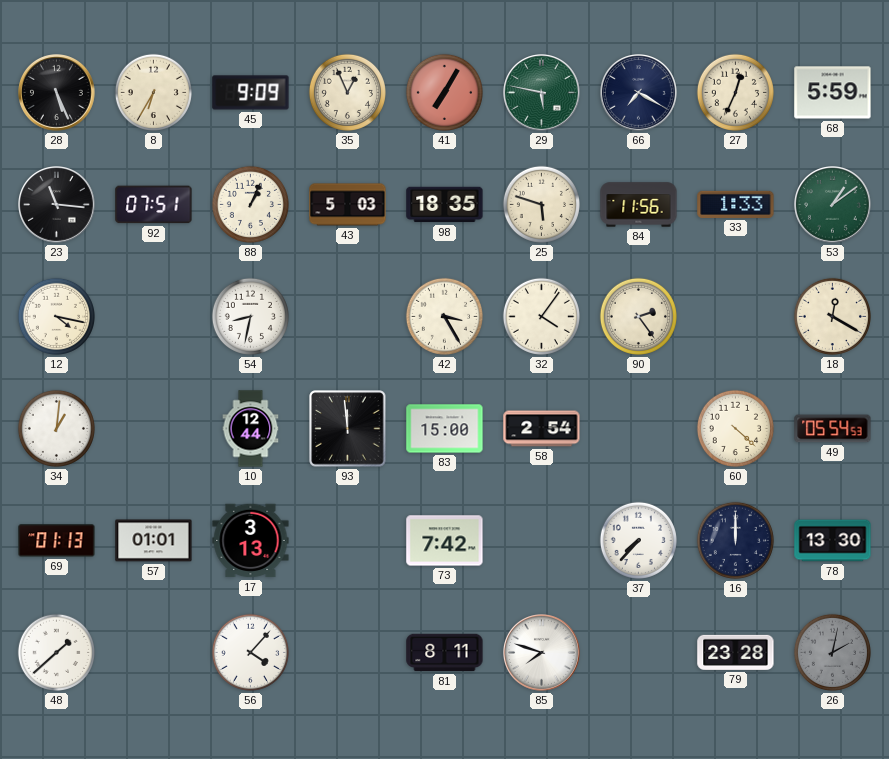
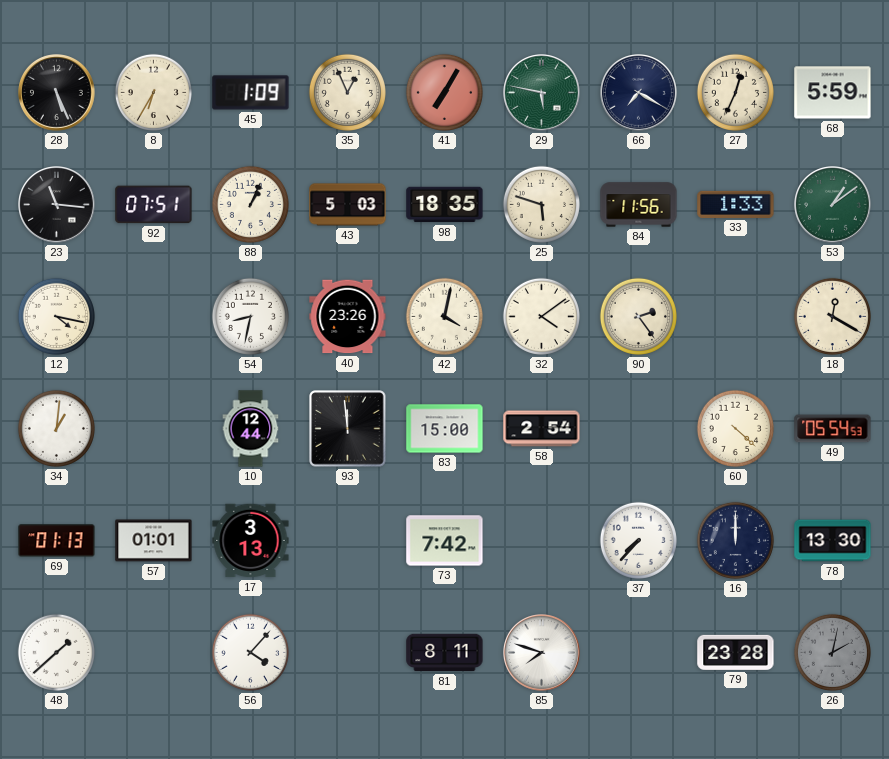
45: 9:09 -> 1:09 (251, 93)
40: none -> 23:26 (348, 317)
42: 3:25 -> 4:02 (444, 316)
32: 4:06 -> 4:09 (541, 316)
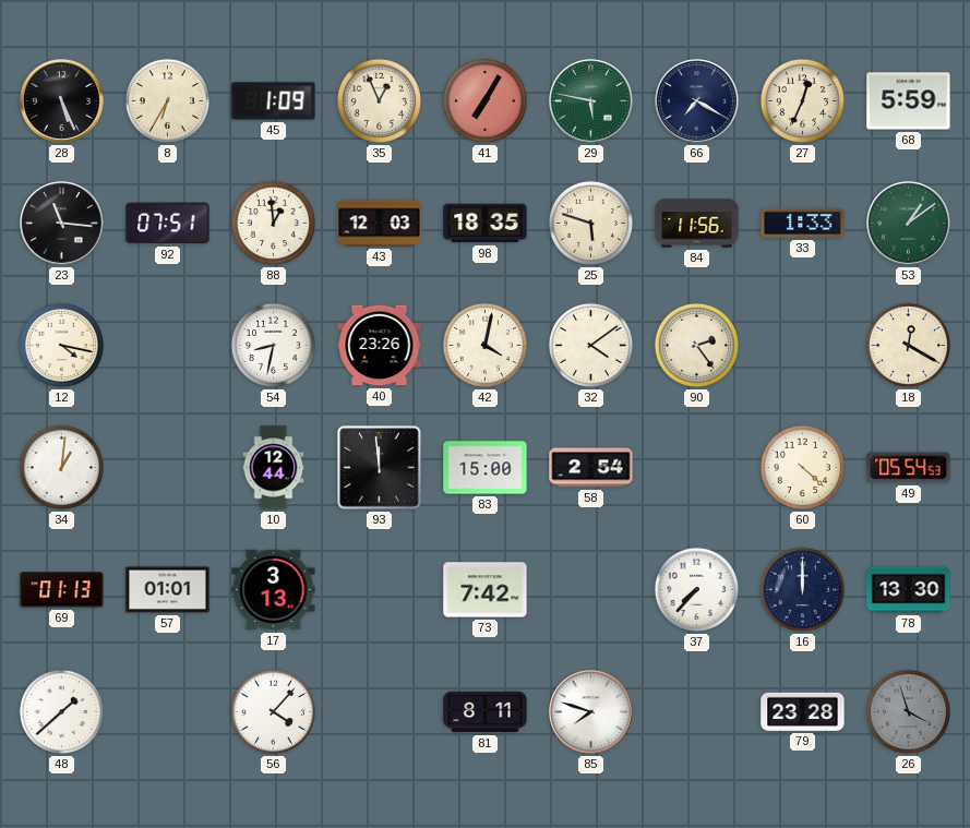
88: 1:04 -> 12:59 (273, 223)
43: 5:03 -> 12:03 (380, 224)
26: 2:02 -> 3:57 (908, 711)
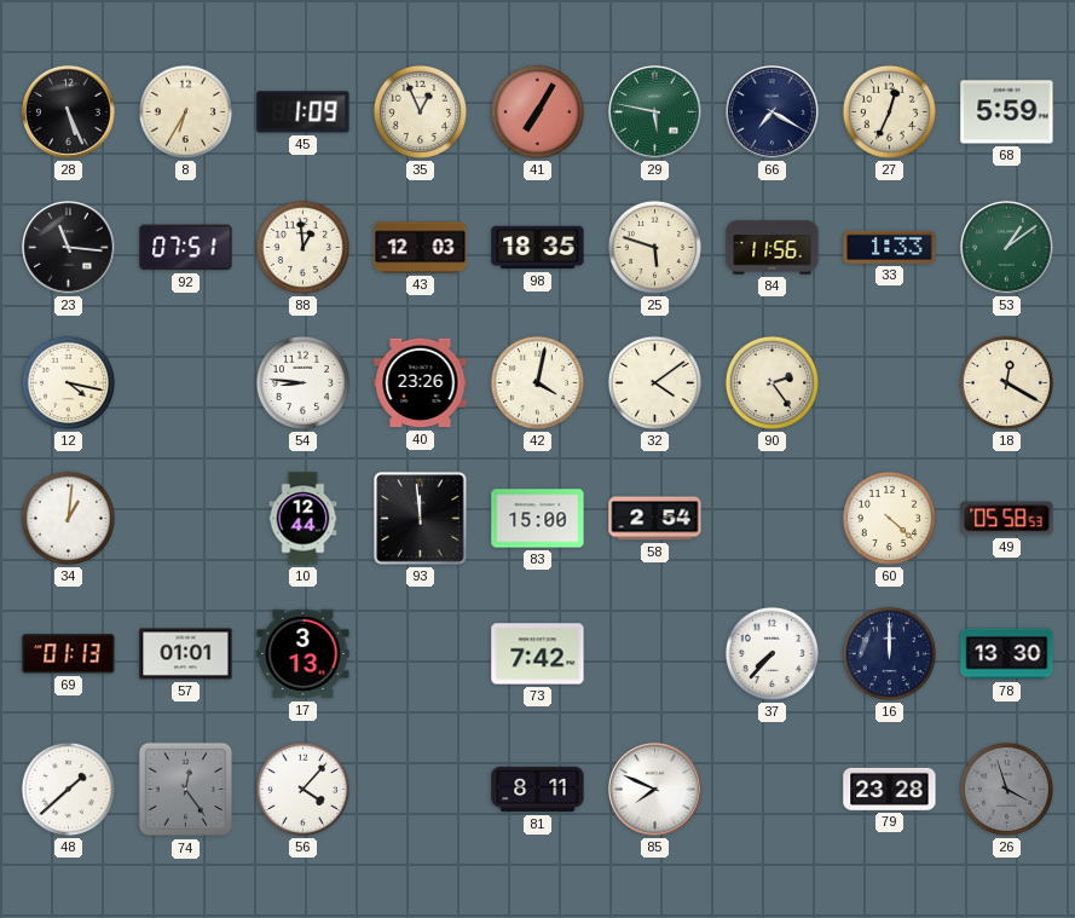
54: 8:32 -> 8:46 (302, 382)
49: 05:54 -> 05:58 (1007, 519)
74: none -> 12:24 (186, 790)
85: 7:48 -> 7:49 (655, 790)
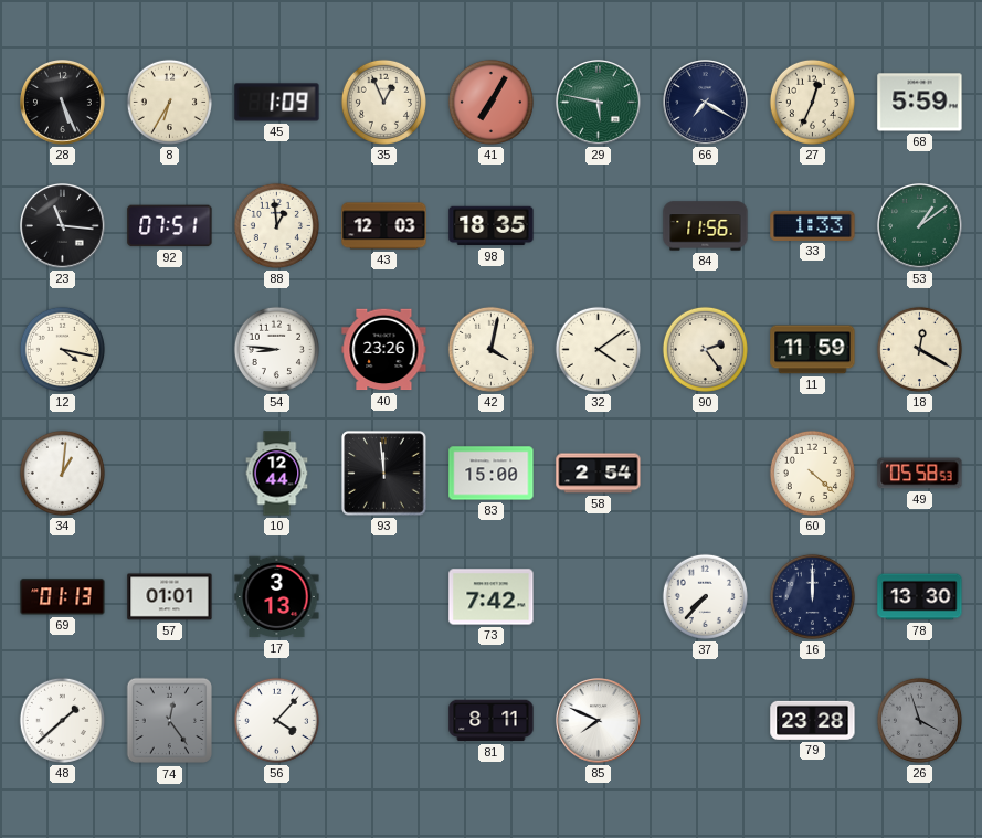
25: 5:48 -> none (654, 247)
11: none -> 11:59 (813, 350)
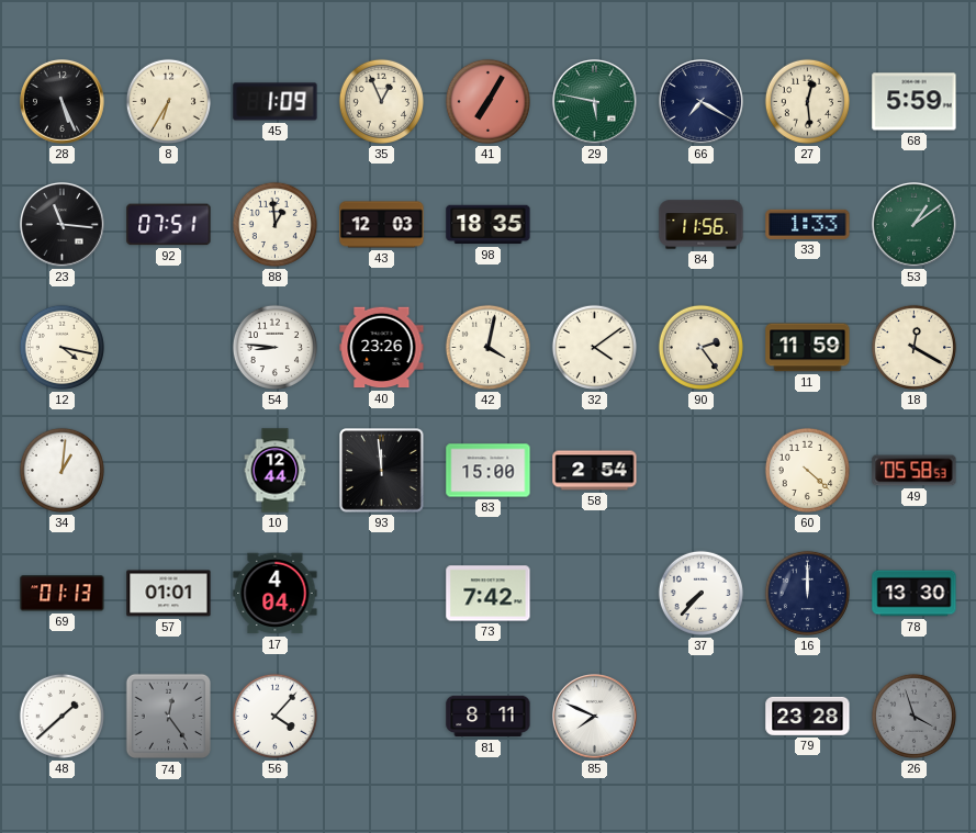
27: 12:34 -> 12:29 (807, 101)
17: 3:13 -> 4:04 (276, 594)
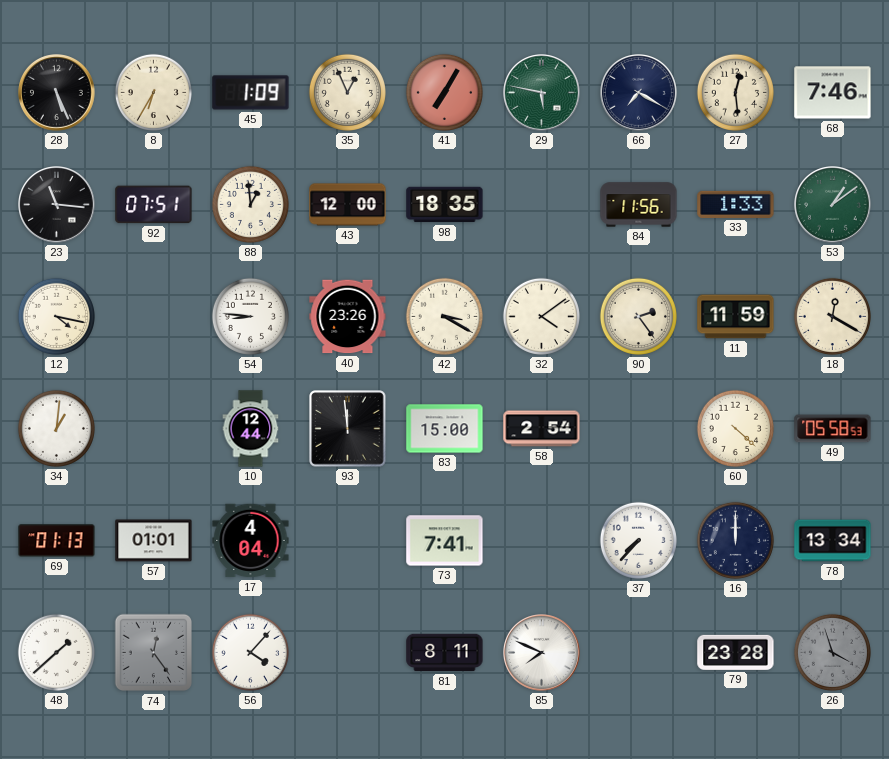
68: 5:59 -> 7:46 (833, 93)
43: 12:03 -> 12:00 (348, 205)
42: 4:02 -> 3:20 (444, 316)
73: 7:42 -> 7:41 (445, 541)
78: 13:30 -> 13:34 (833, 541)
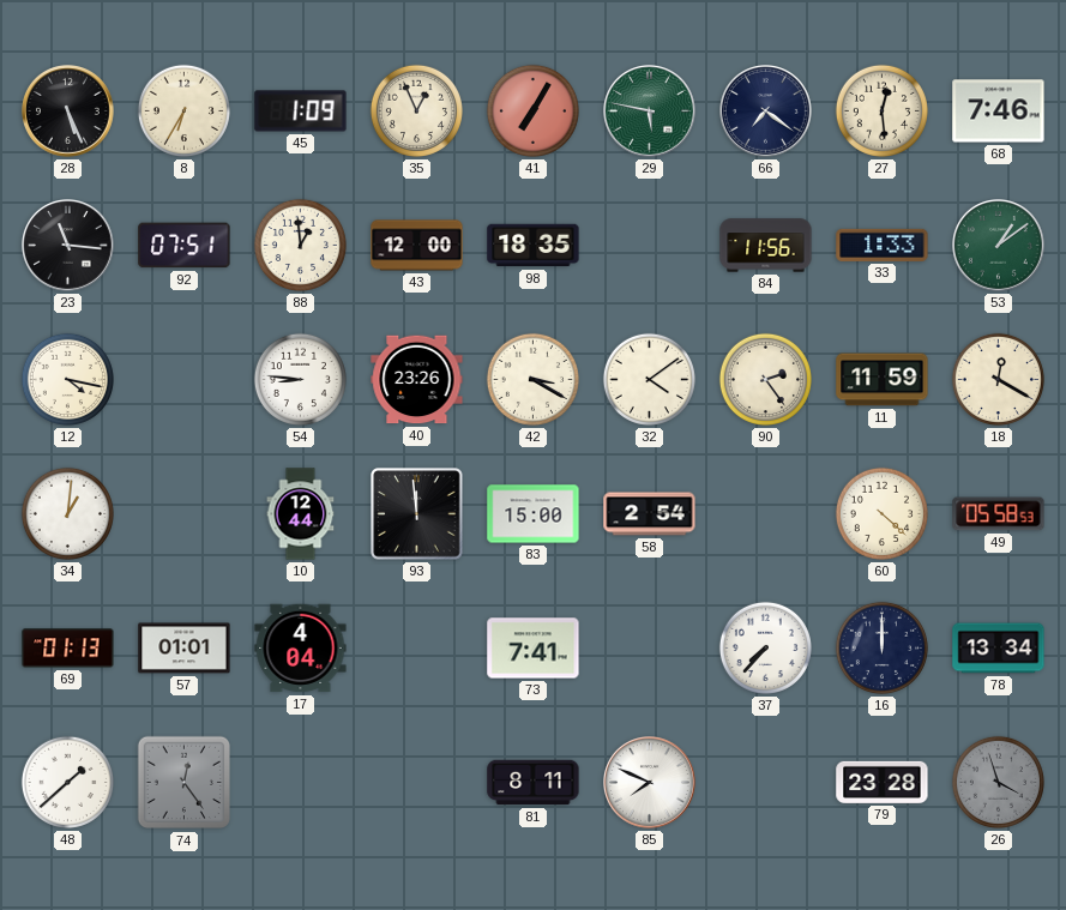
66: 7:20 -> 7:21 (766, 112)
56: 4:07 -> none (250, 652)
